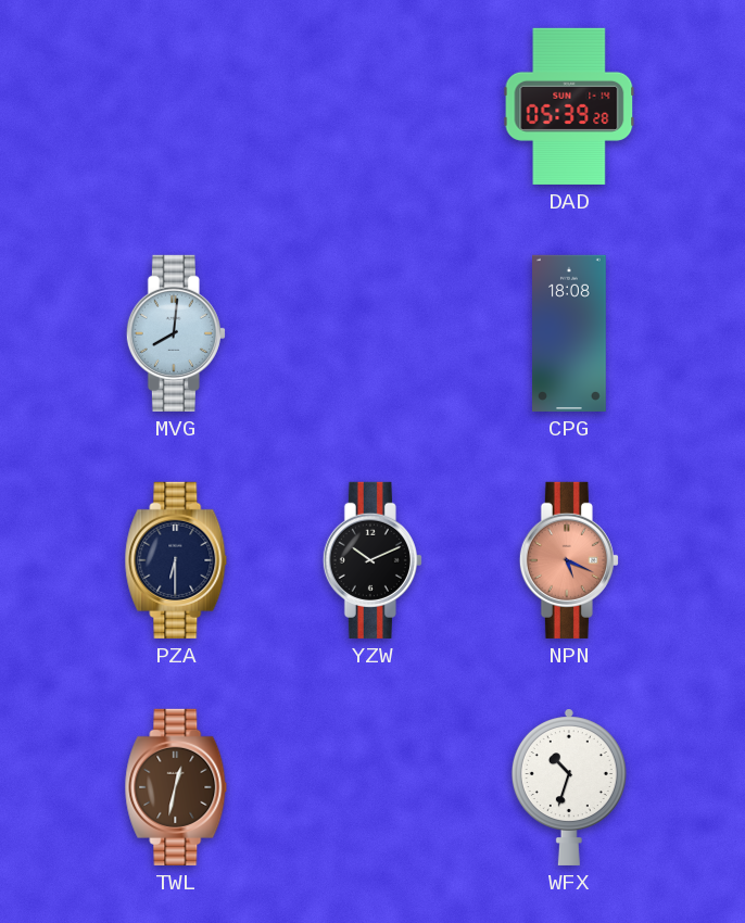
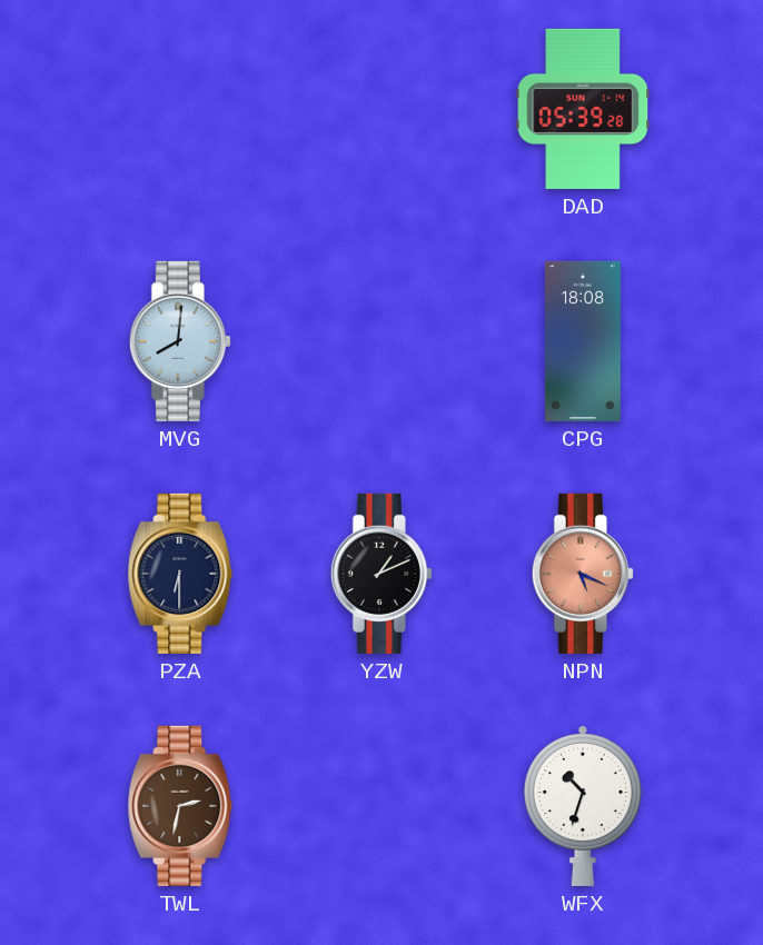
YZW: 10:11 -> 1:11 (381, 574)
TWL: 12:32 -> 2:32 (180, 806)
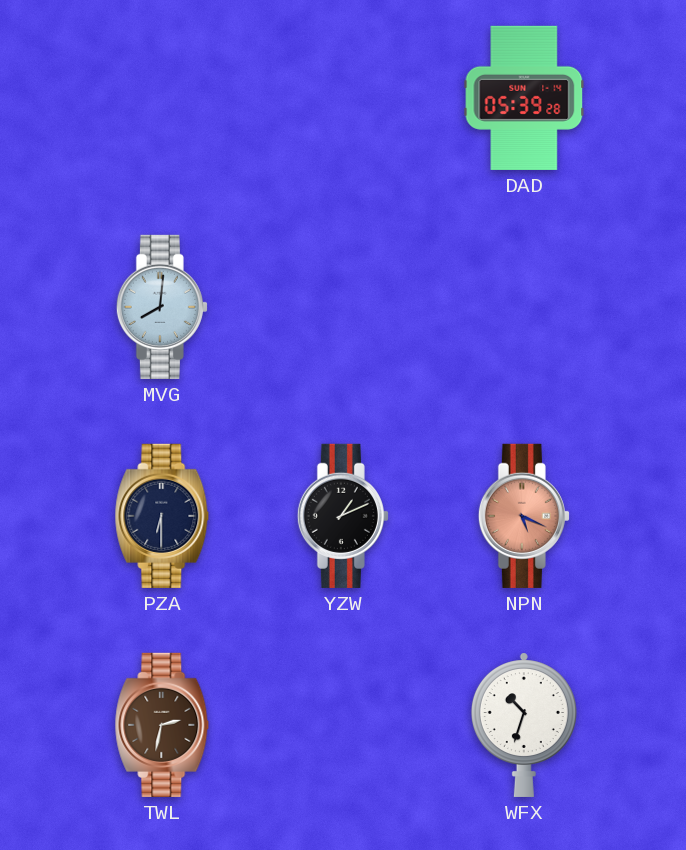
CPG: 18:08 -> none (584, 341)
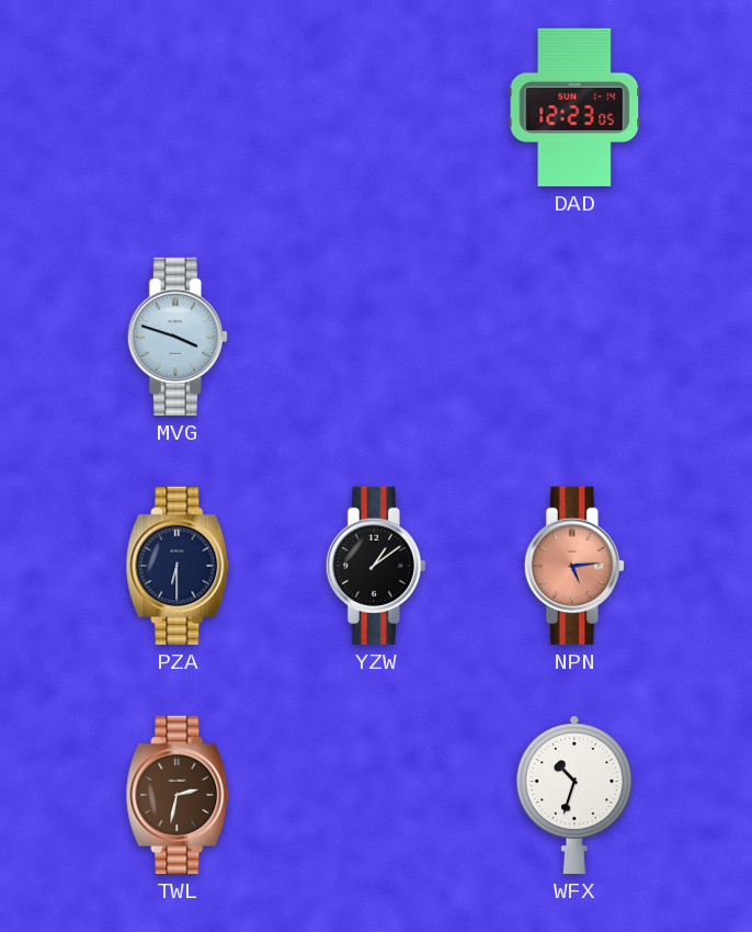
DAD: 05:39 -> 12:23 (574, 107)
MVG: 8:01 -> 3:48 (178, 337)
YZW: 1:11 -> 1:09 (376, 566)
NPN: 5:19 -> 5:14 (574, 566)
